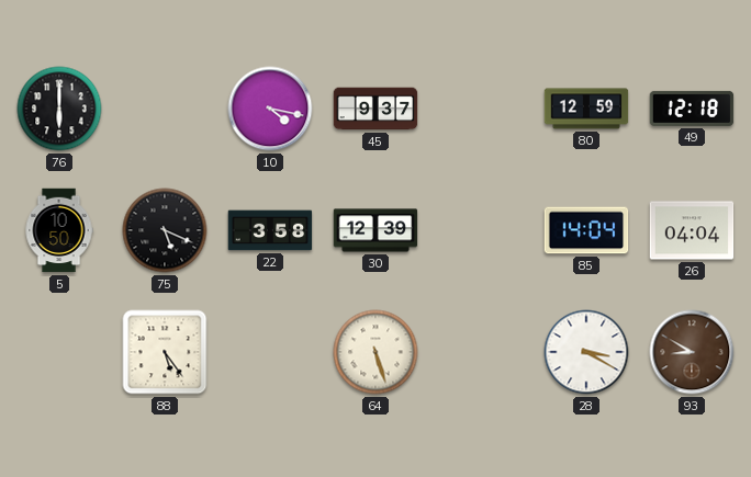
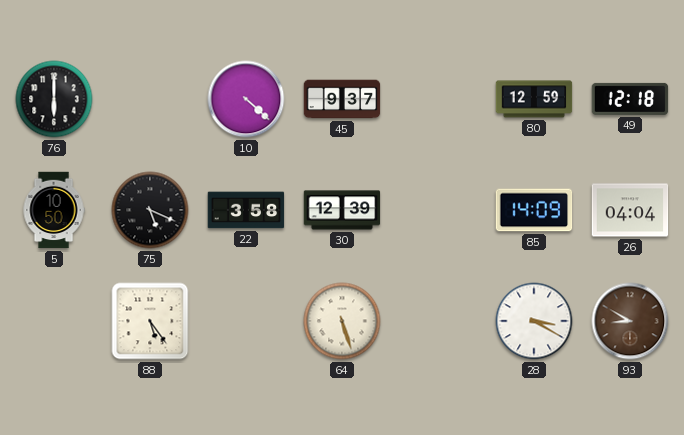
10: 4:17 -> 4:22 (246, 99)
85: 14:04 -> 14:09 (534, 210)
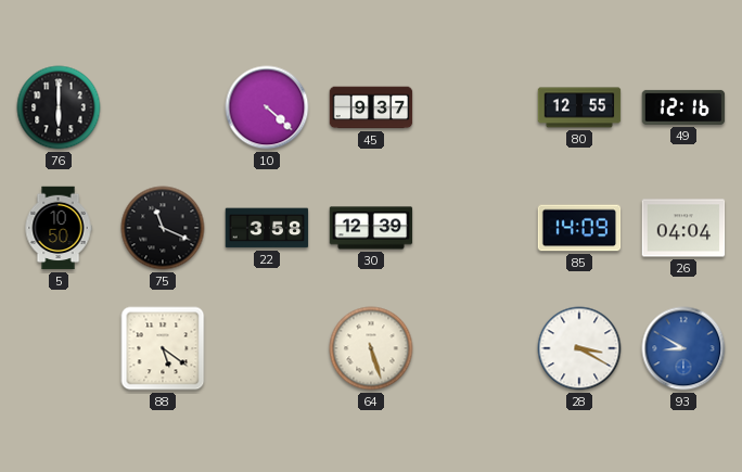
80: 12:59 -> 12:55 (579, 107)
49: 12:18 -> 12:16 (683, 107)
75: 5:19 -> 11:19 (163, 228)
88: 5:24 -> 5:21 (163, 348)
93 dial: brown -> blue (683, 348)
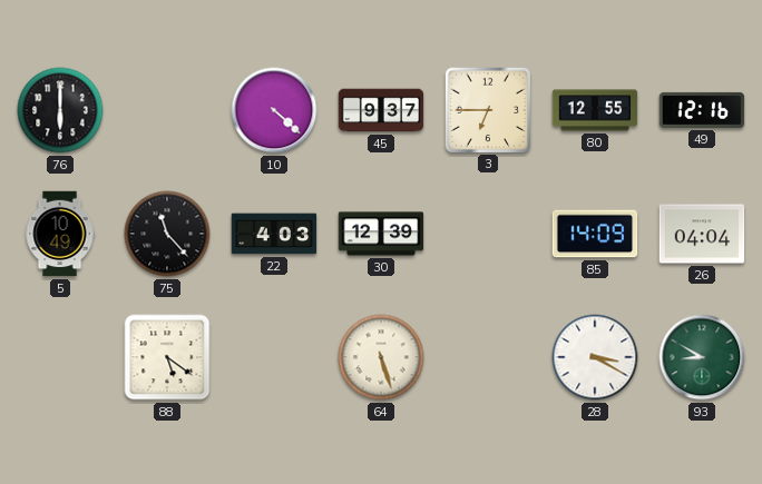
3: none -> 6:45 (487, 109)
5: 10:50 -> 10:49 (60, 234)
75: 11:19 -> 11:23 (167, 234)
22: 3:58 -> 4:03 (274, 234)
93 dial: blue -> green (702, 357)
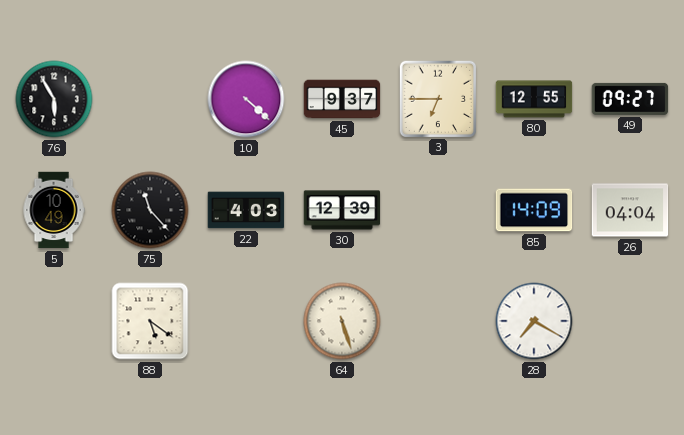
76: 6:00 -> 5:55 (54, 99)
49: 12:16 -> 09:27 (630, 99)
28: 3:20 -> 7:20 (534, 321)
93: 8:50 -> none (702, 357)
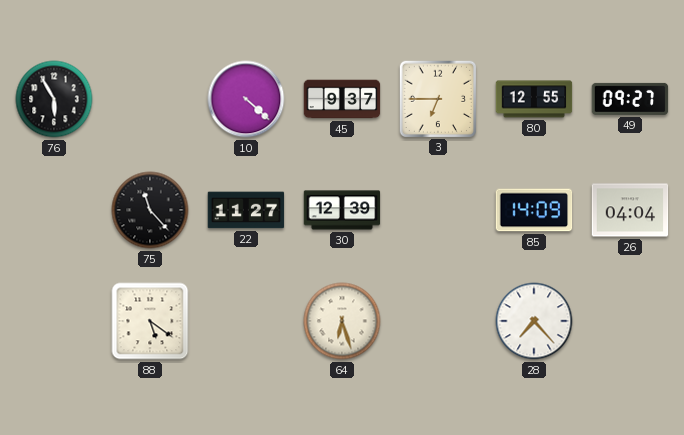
5: 10:49 -> none (54, 210)
22: 4:03 -> 11:27 (246, 210)
64: 5:27 -> 6:27 (342, 321)
28: 7:20 -> 7:23 (534, 321)
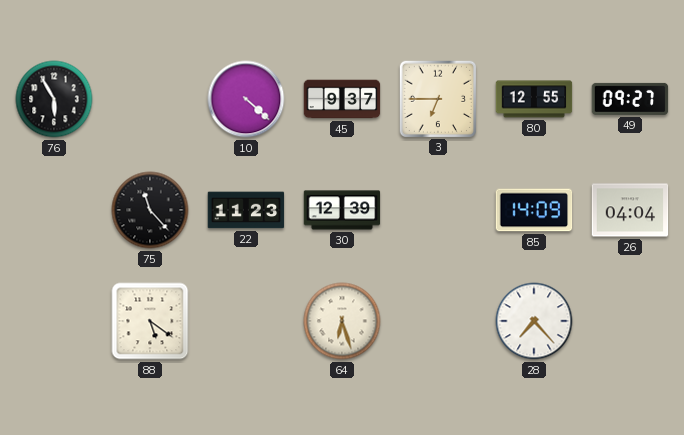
22: 11:27 -> 11:23 (246, 210)
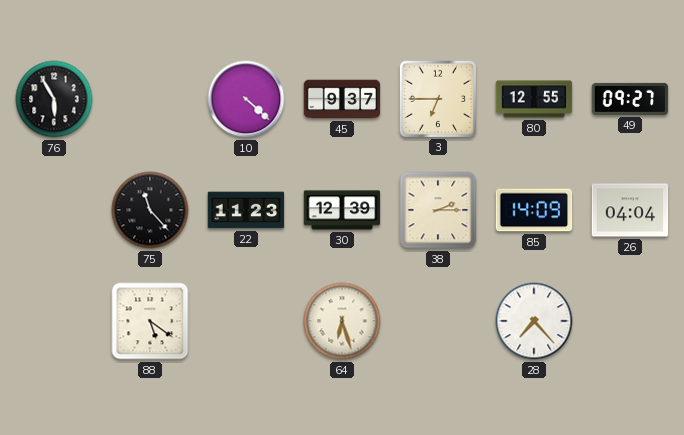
38: none -> 2:15 (438, 210)
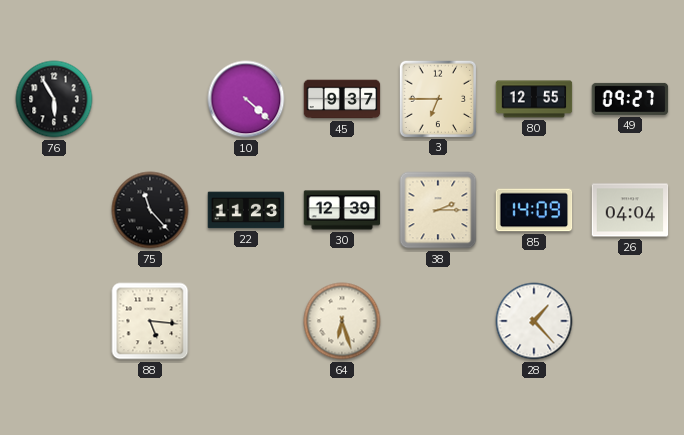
88: 5:21 -> 5:16 (150, 321)
28: 7:23 -> 1:23 (534, 321)
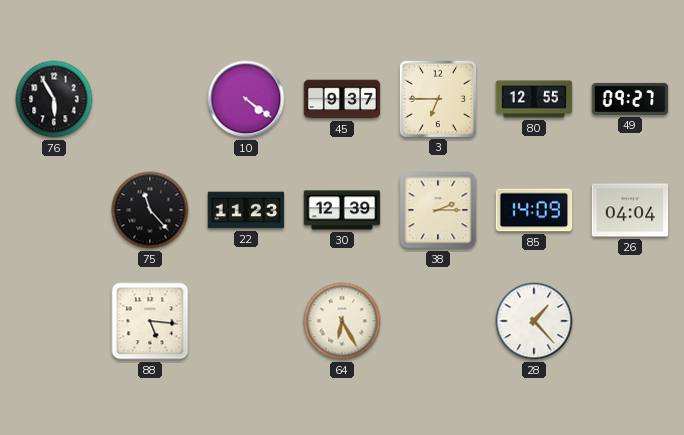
10: 4:22 -> 4:21 (246, 99)
64: 6:27 -> 6:25 (342, 321)
